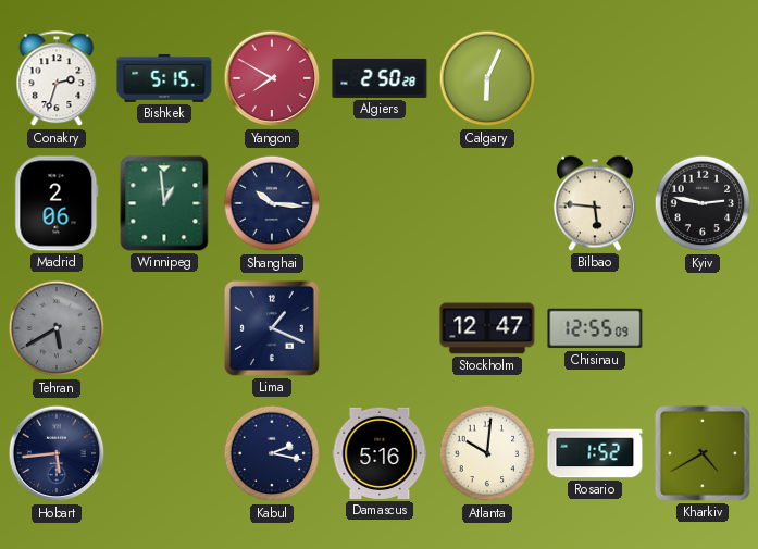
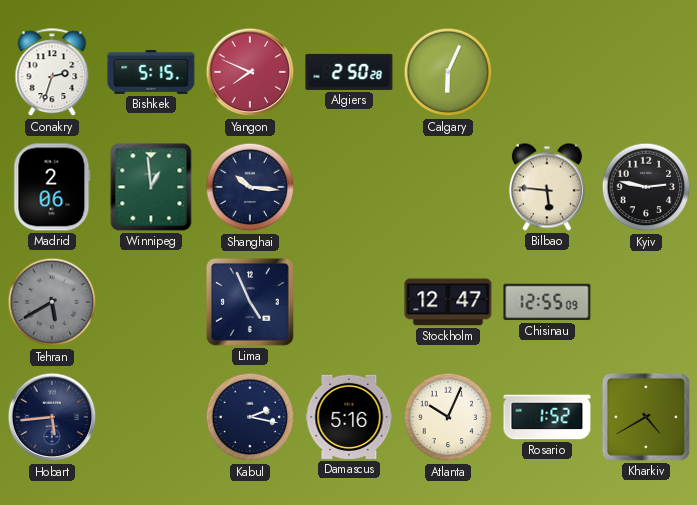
Yangon: 7:50 -> 7:49 (250, 72)
Lima: 1:19 -> 4:56 (250, 302)
Atlanta: 10:01 -> 10:04 (448, 417)
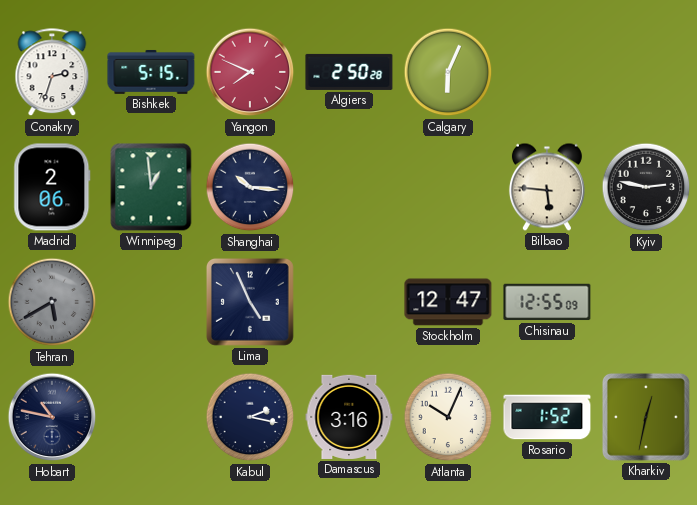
Hobart: 5:44 -> 10:47 (52, 417)
Damascus: 5:16 -> 3:16 (349, 417)
Kharkiv: 4:40 -> 12:32 (646, 417)
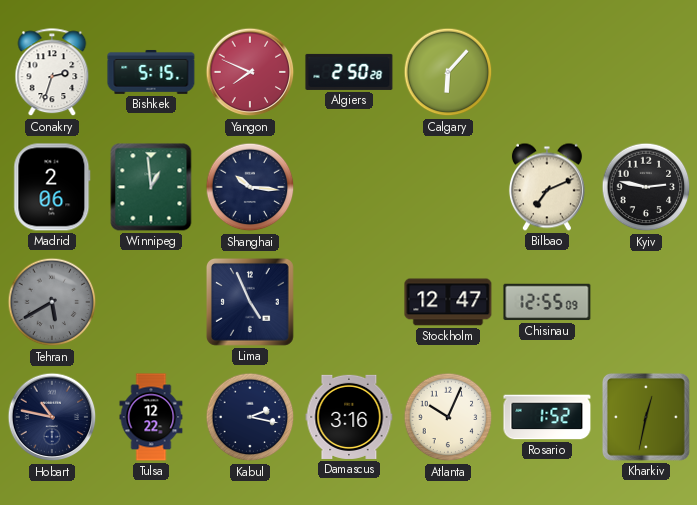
Calgary: 6:04 -> 6:07 (448, 72)
Bilbao: 5:46 -> 7:11 (547, 187)
Tulsa: none -> 12:22 (151, 417)
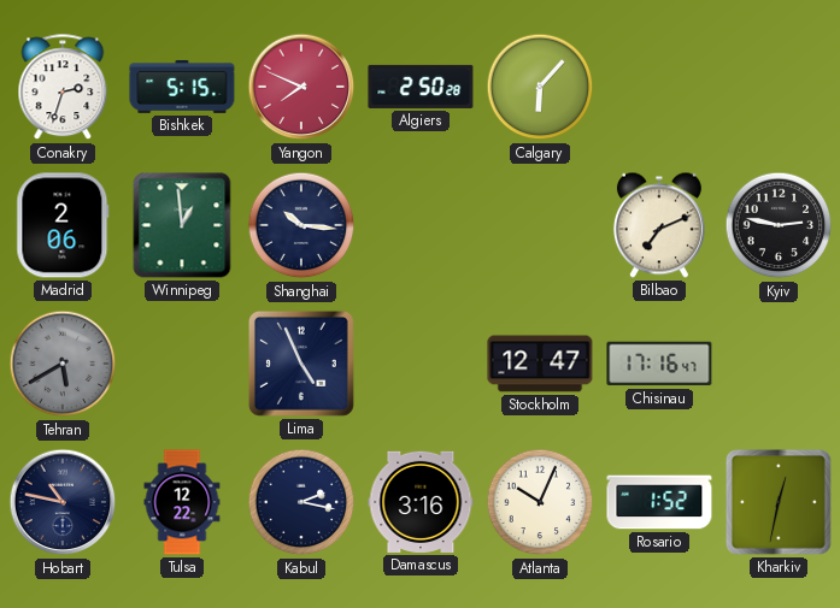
Chisinau: 12:55 -> 17:16 (659, 364)
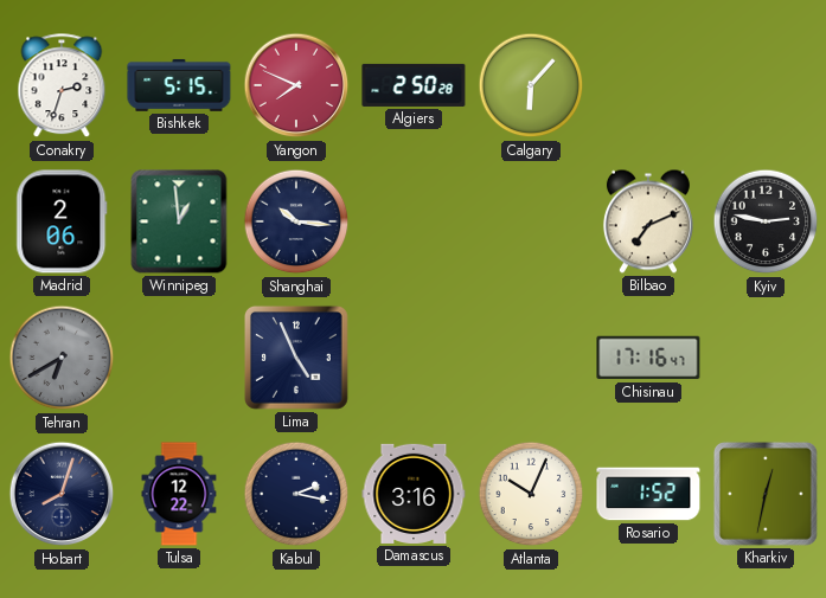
Tehran: 5:40 -> 6:40 (62, 358)
Stockholm: 12:47 -> none (540, 364)
Hobart: 10:47 -> 8:03 (62, 494)
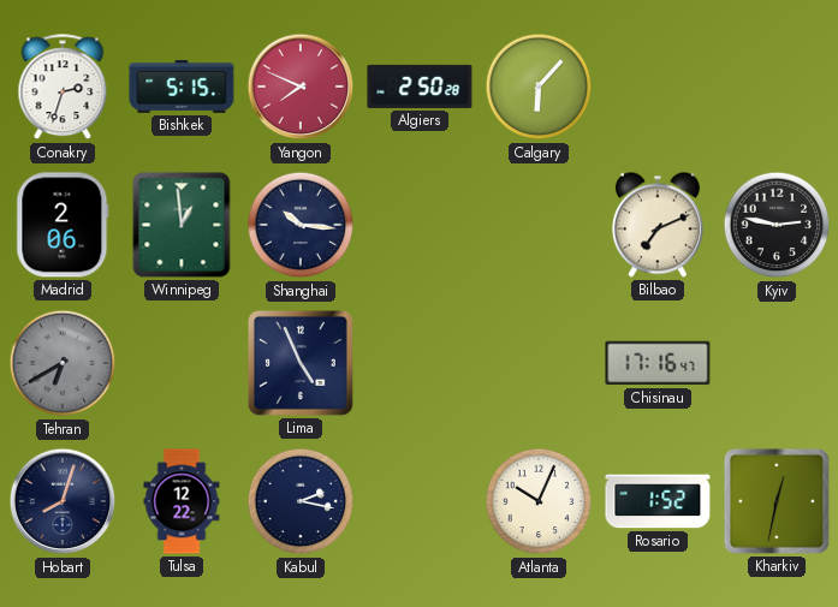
Damascus: 3:16 -> none (414, 494)
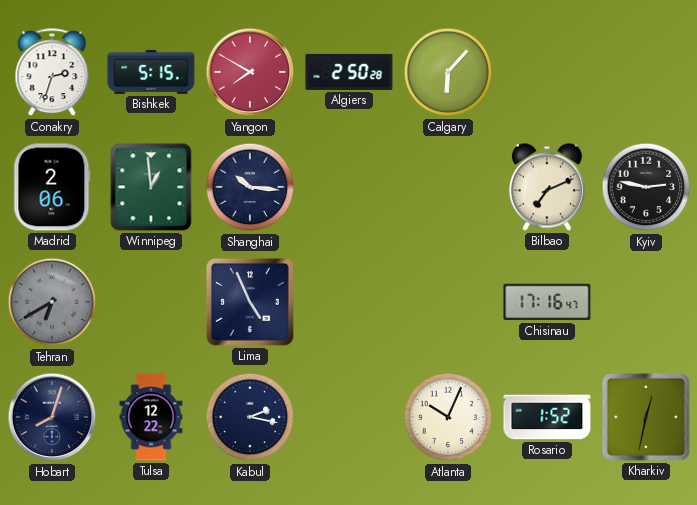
Yangon: 7:49 -> 7:50 (250, 72)
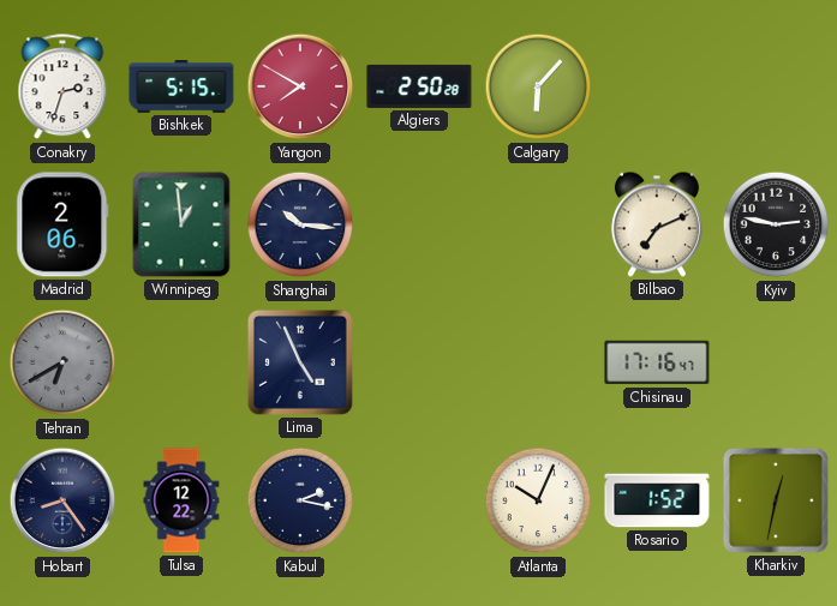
Hobart: 8:03 -> 8:24 (62, 500)
